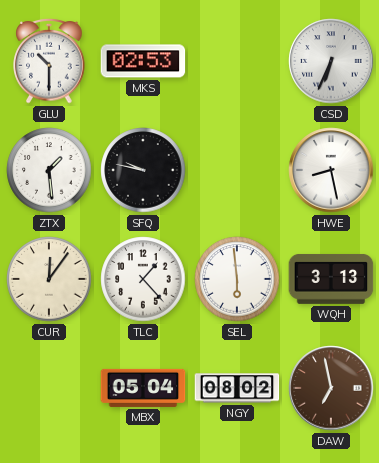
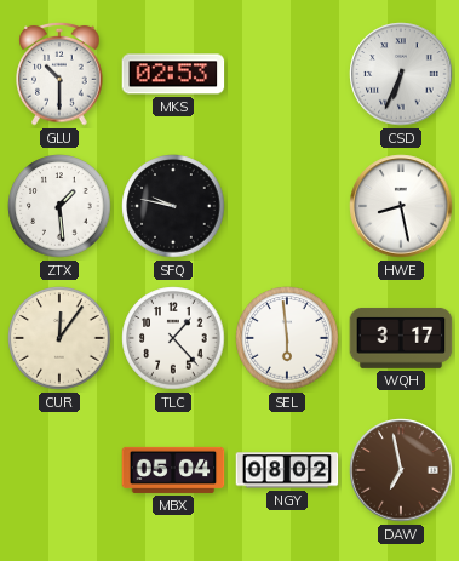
WQH: 3:13 -> 3:17 (401, 338)
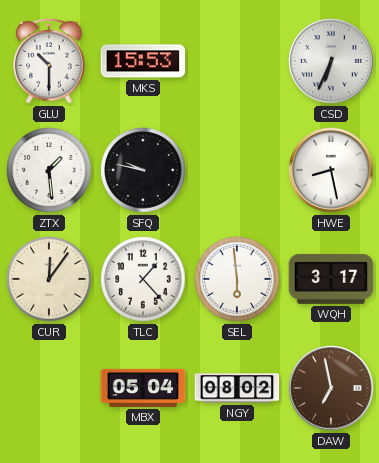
MKS: 02:53 -> 15:53 (143, 61)
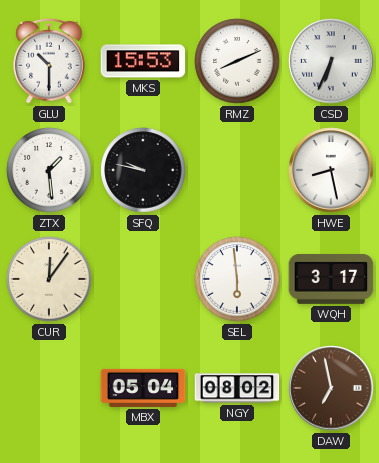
RMZ: none -> 8:11 (237, 61)
TLC: 1:23 -> none (143, 279)
